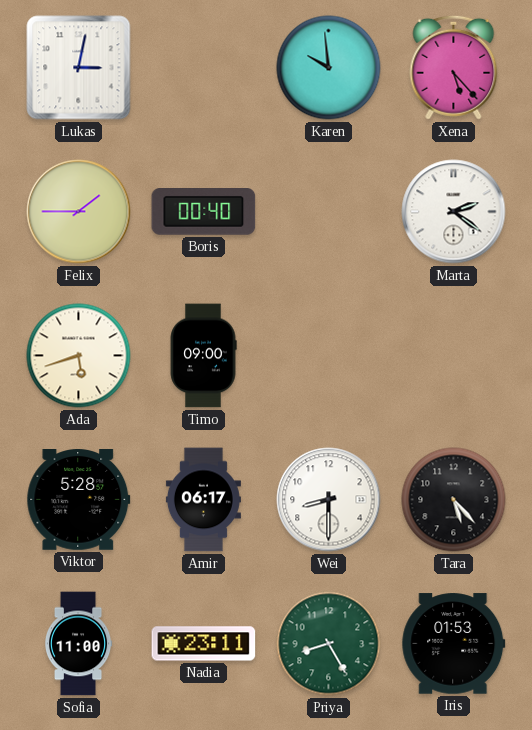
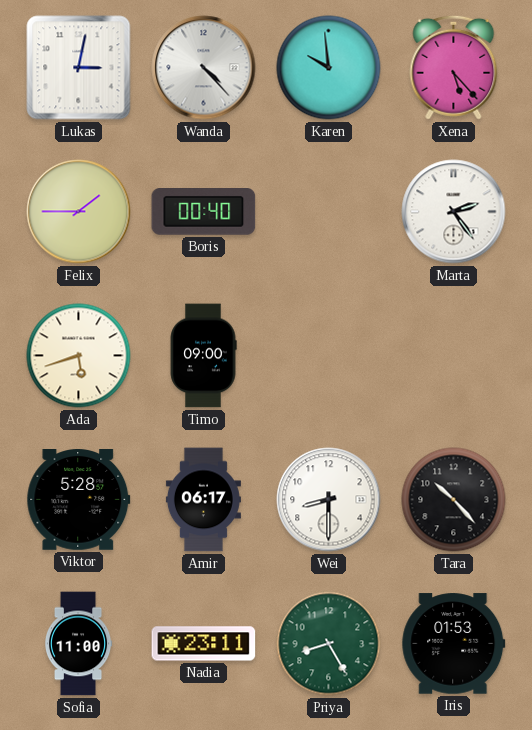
Wanda: none -> 4:23 (204, 68)
Marta: 2:21 -> 2:24 (454, 212)
Tara: 5:23 -> 10:23 (454, 500)
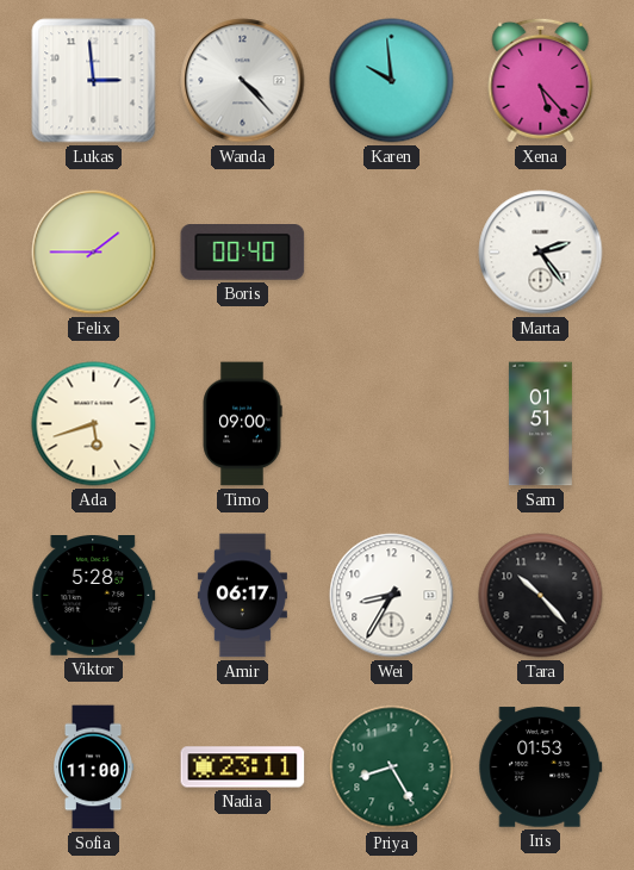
Lukas: 3:02 -> 2:59 (94, 81)
Sam: none -> 01:51 (540, 424)
Wei: 8:30 -> 8:35 (392, 596)
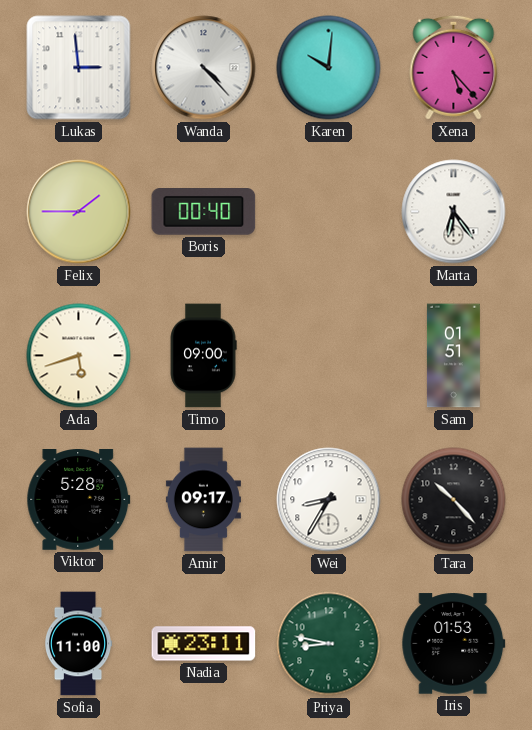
Karen: 9:59 -> 10:01 (329, 68)
Marta: 2:24 -> 6:24 (454, 212)
Amir: 06:17 -> 09:17 (203, 500)
Priya: 8:25 -> 8:47 (329, 644)
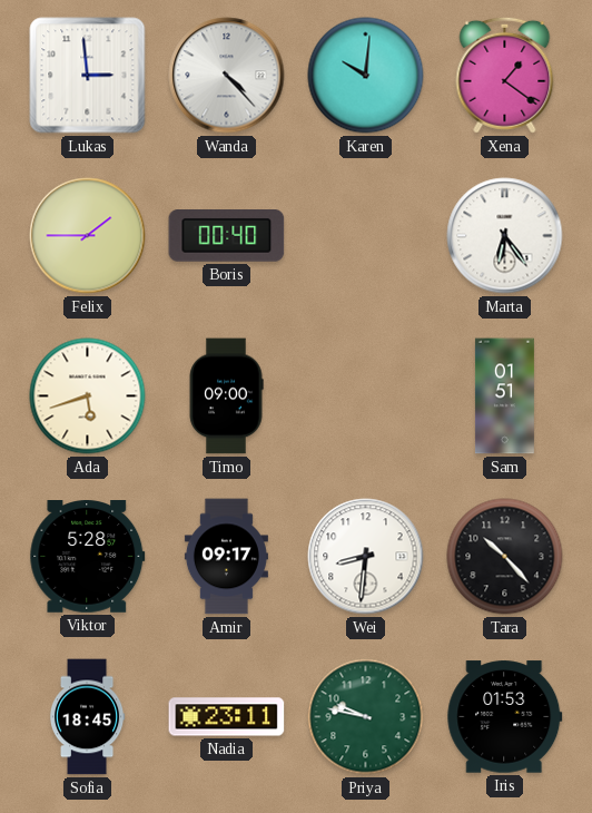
Xena: 5:23 -> 1:21 (505, 75)
Wei: 8:35 -> 8:31 (366, 557)
Sofia: 11:00 -> 18:45 (87, 717)
Priya: 8:47 -> 9:47 (366, 717)
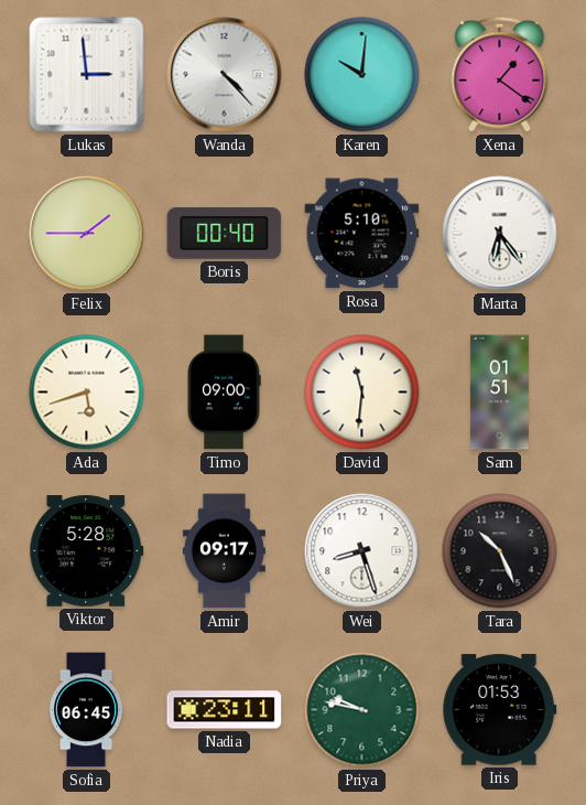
Rosa: none -> 5:10 (362, 234)
David: none -> 11:31 (362, 393)
Wei: 8:31 -> 8:27 (362, 551)
Tara: 10:23 -> 10:26 (500, 551)
Sofia: 18:45 -> 06:45 (86, 710)
